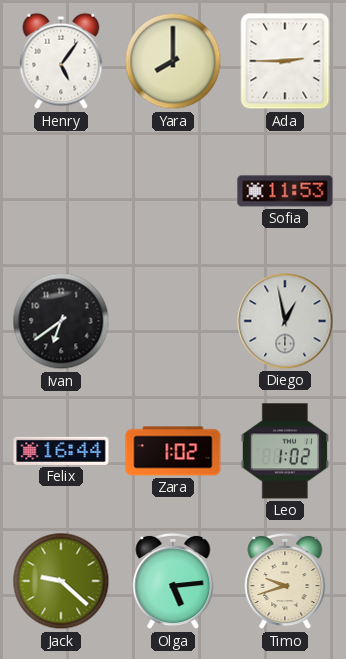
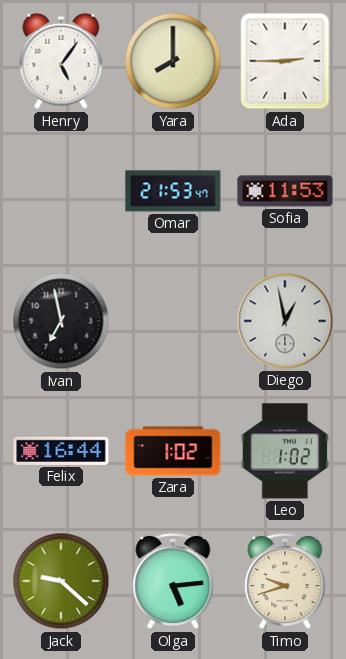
Omar: none -> 21:53 (173, 191)
Ivan: 6:39 -> 6:58 (61, 321)
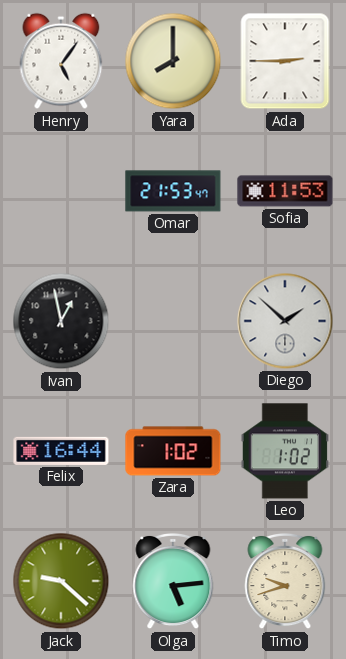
Ivan: 6:58 -> 12:58 (61, 321)
Diego: 12:58 -> 1:52 (285, 321)
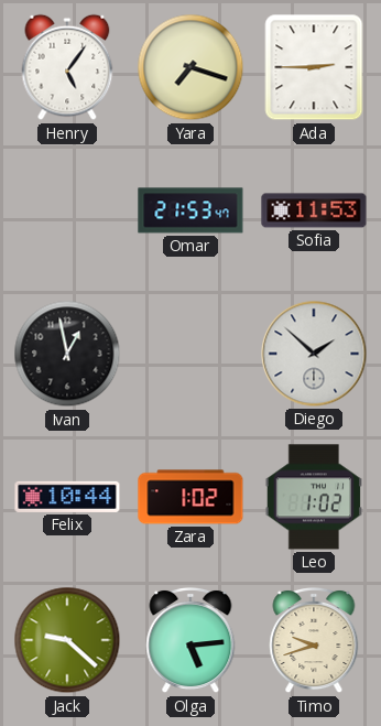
Yara: 8:00 -> 7:18 (190, 67)
Felix: 16:44 -> 10:44 (67, 497)
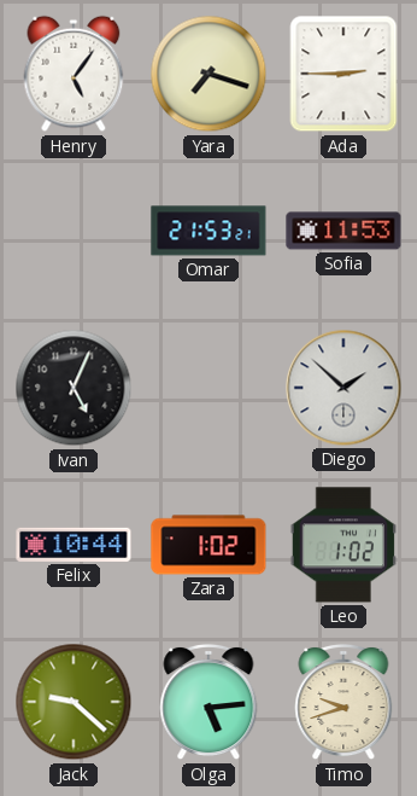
Omar: 21:53:47 -> 21:53:21 (208, 231)
Ivan: 12:58 -> 5:04 (74, 388)
